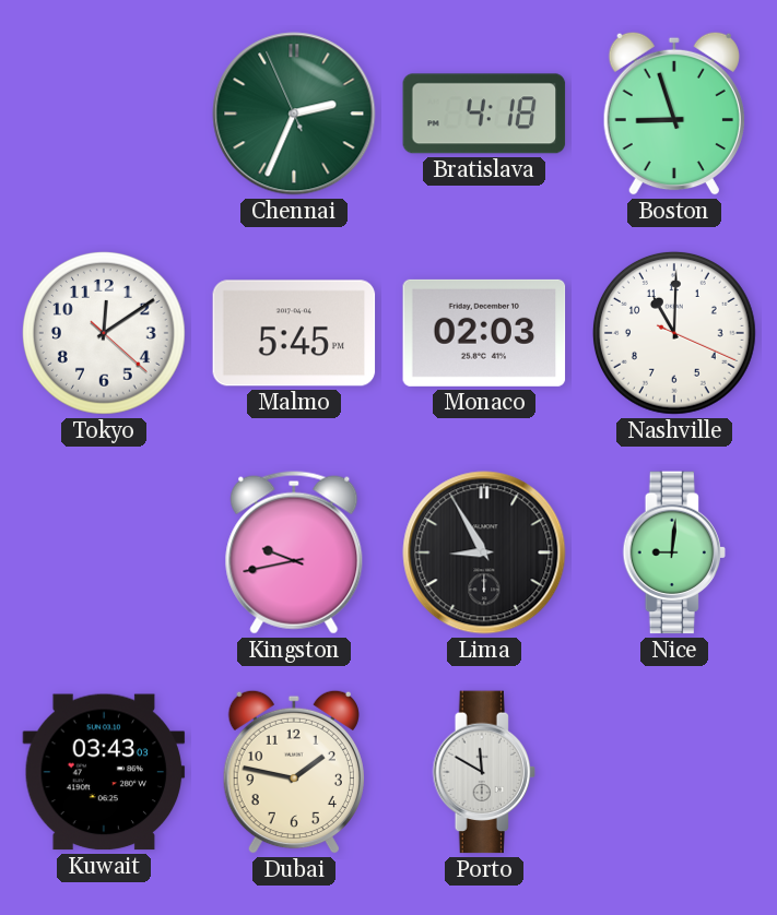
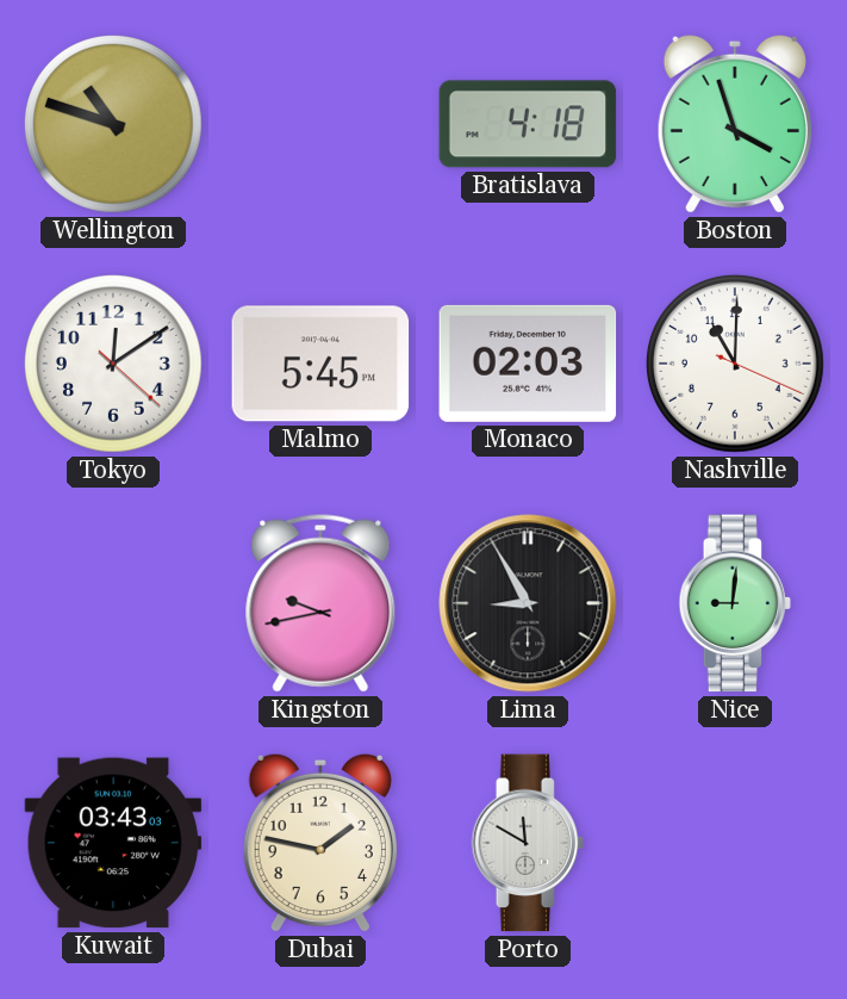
Wellington: none -> 10:48 (113, 124)
Chennai: 2:33 -> none (294, 114)
Boston: 8:57 -> 3:57 (735, 124)
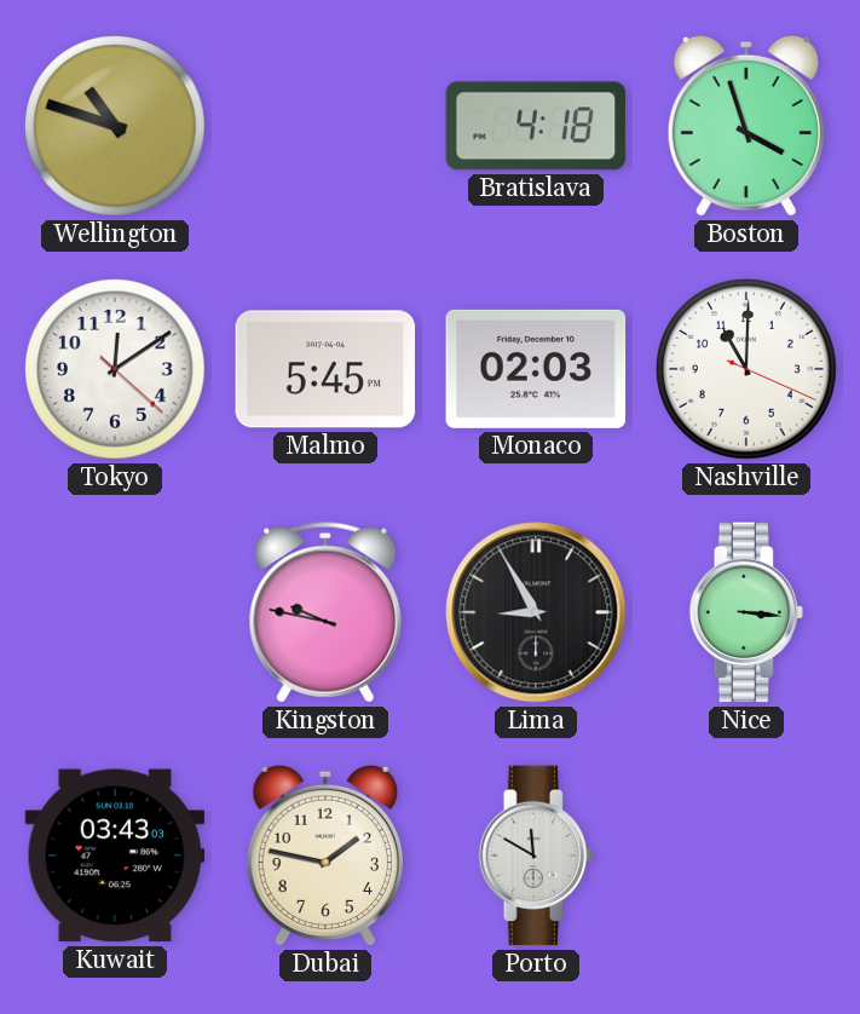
Kingston: 9:43 -> 9:47 (325, 612)
Nice: 9:01 -> 3:16 (745, 612)
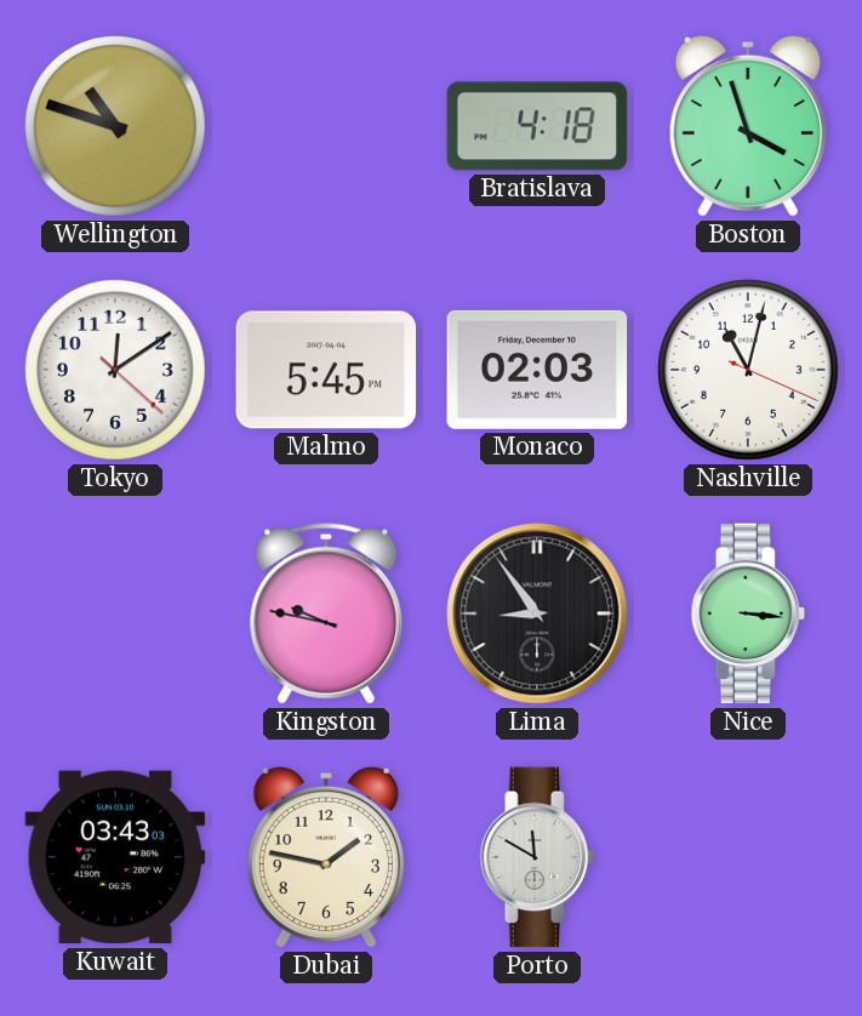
Nashville: 11:00 -> 11:02 (748, 370)
Lima: 8:55 -> 8:54 (537, 613)
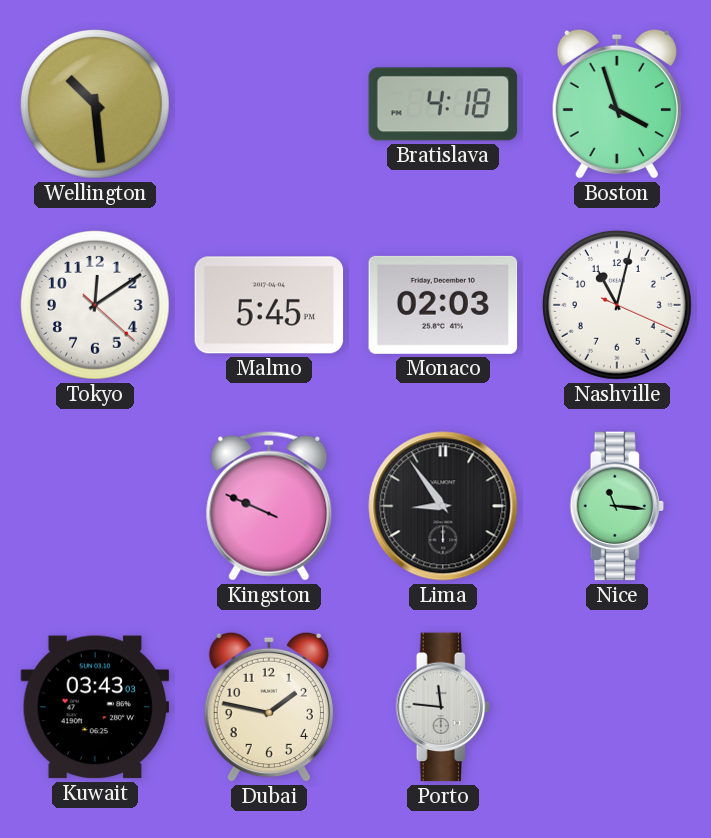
Wellington: 10:48 -> 10:29 (95, 104)
Kingston: 9:47 -> 9:49 (269, 506)
Nice: 3:16 -> 11:16 (616, 506)
Porto: 11:50 -> 11:46 (442, 707)
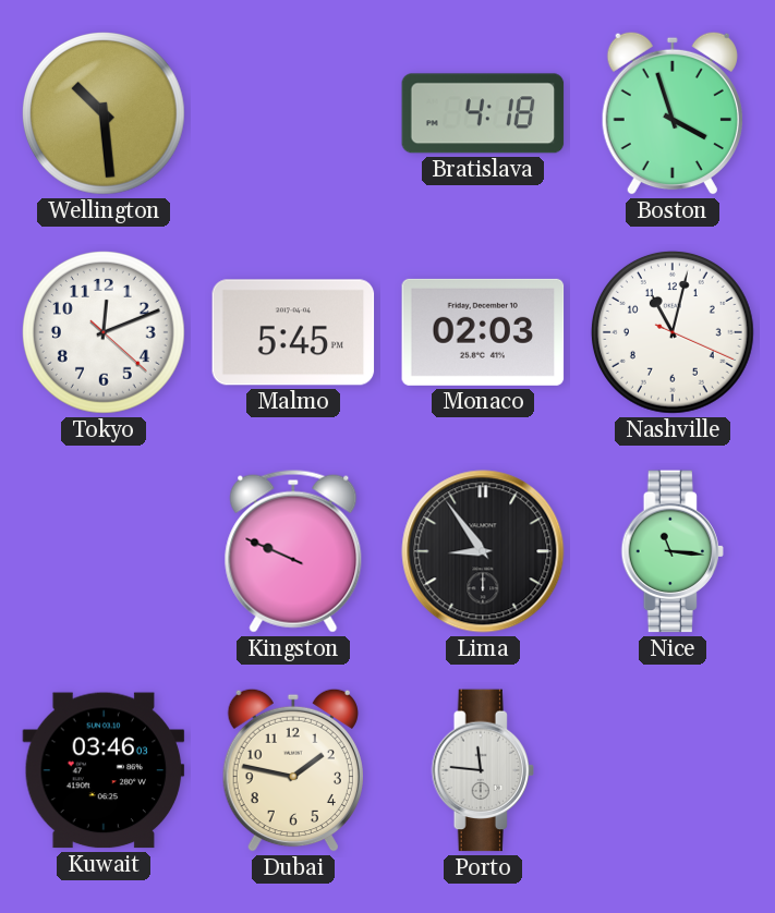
Tokyo: 12:09 -> 12:11 (104, 332)
Kuwait: 03:43 -> 03:46 (104, 770)
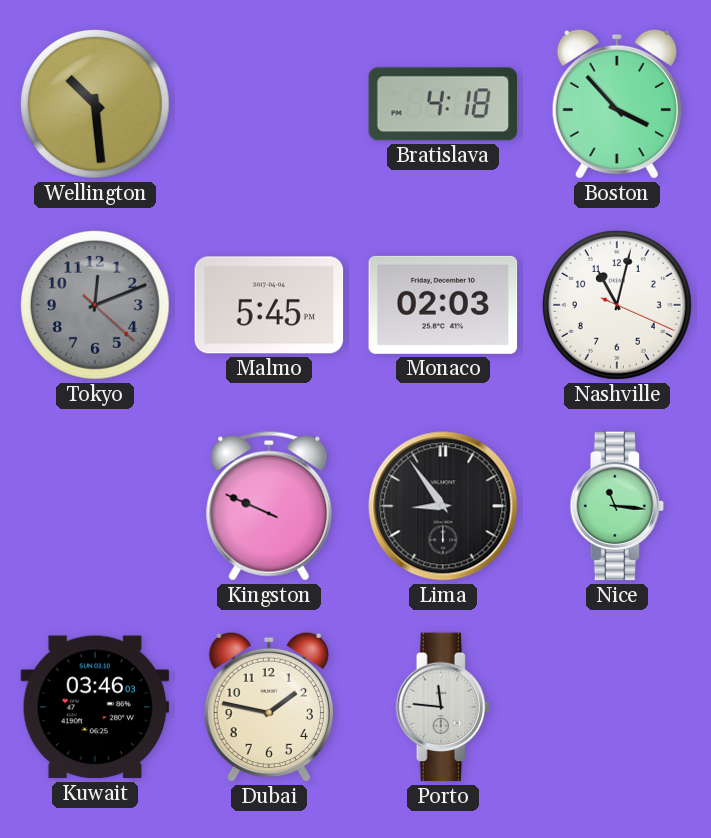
Boston: 3:57 -> 3:53 (617, 104)
Tokyo dial: white -> grey (95, 305)
